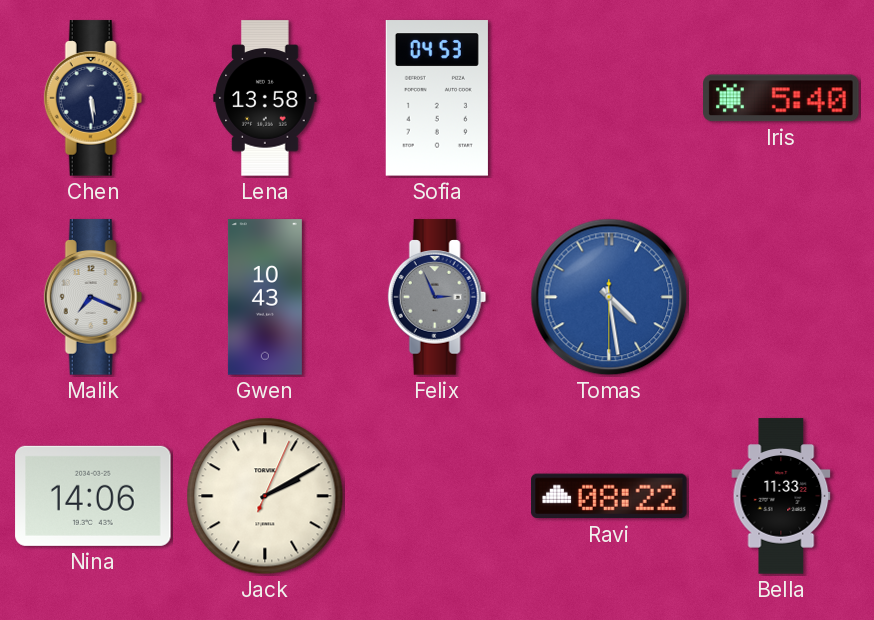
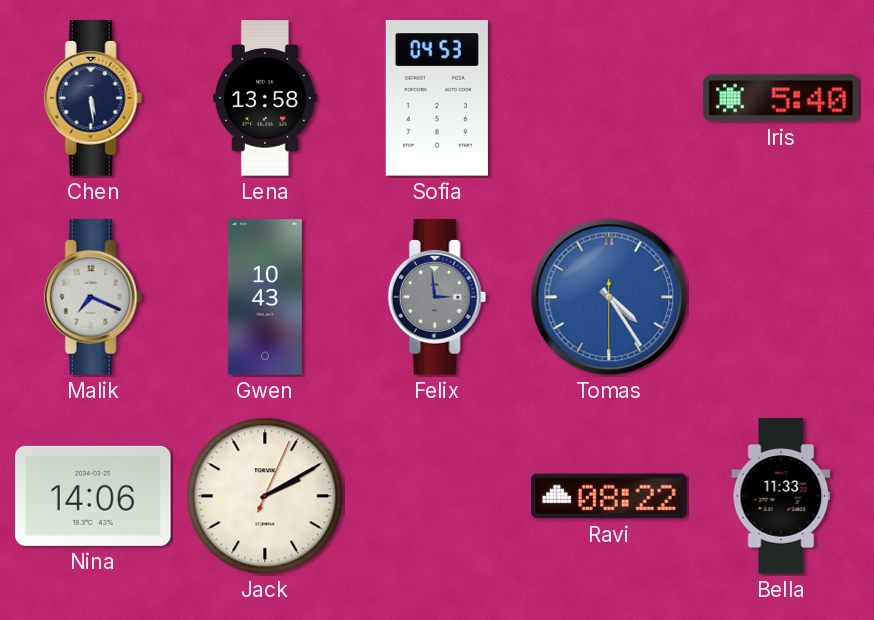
Felix: 2:56 -> 2:59 (437, 297)
Tomas: 4:28 -> 4:24 (609, 297)
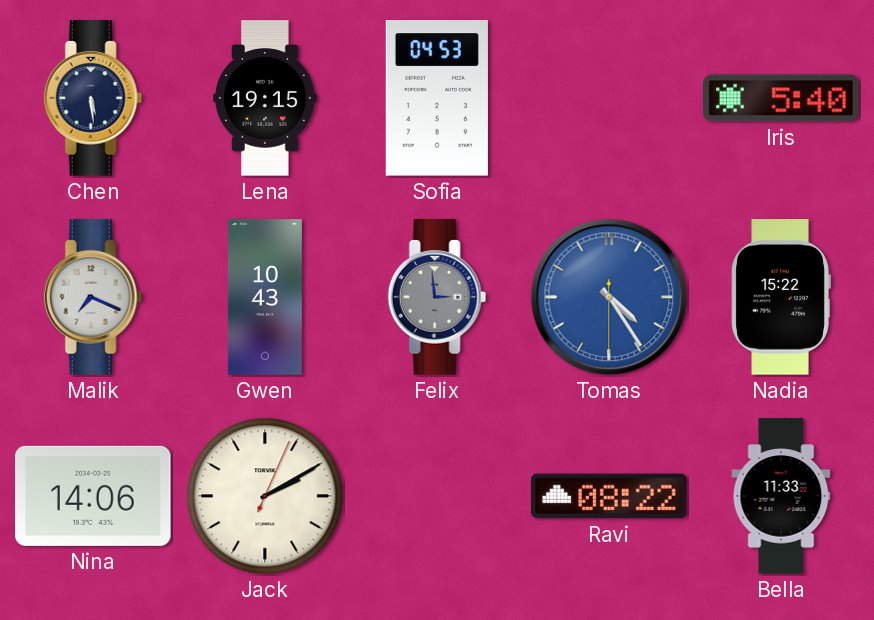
Lena: 13:58 -> 19:15 (265, 98)
Nadia: none -> 15:22 (781, 297)
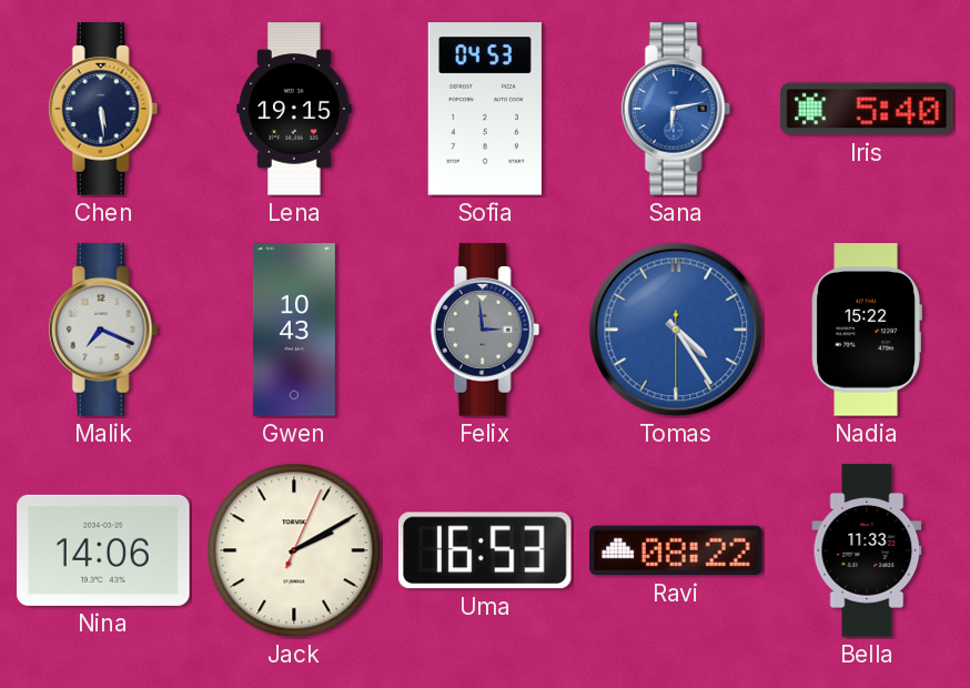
Sana: none -> 6:13 (676, 109)
Uma: none -> 16:53 (485, 550)
